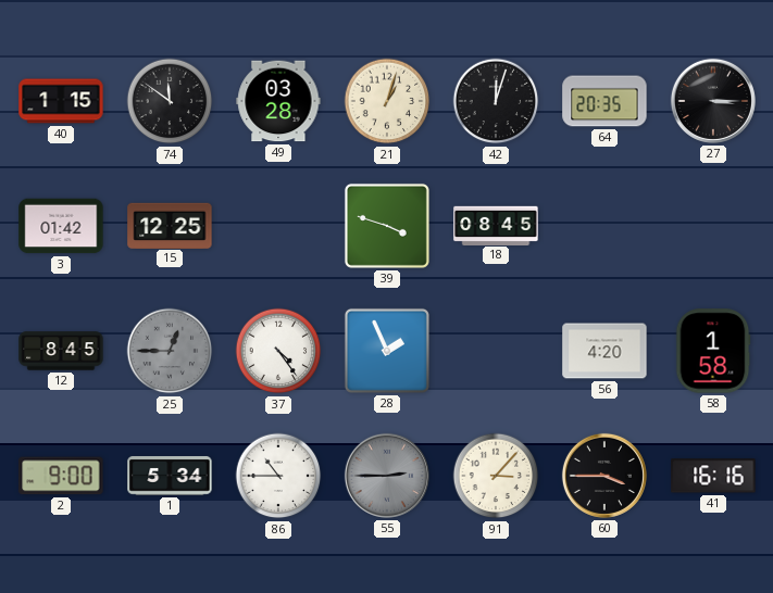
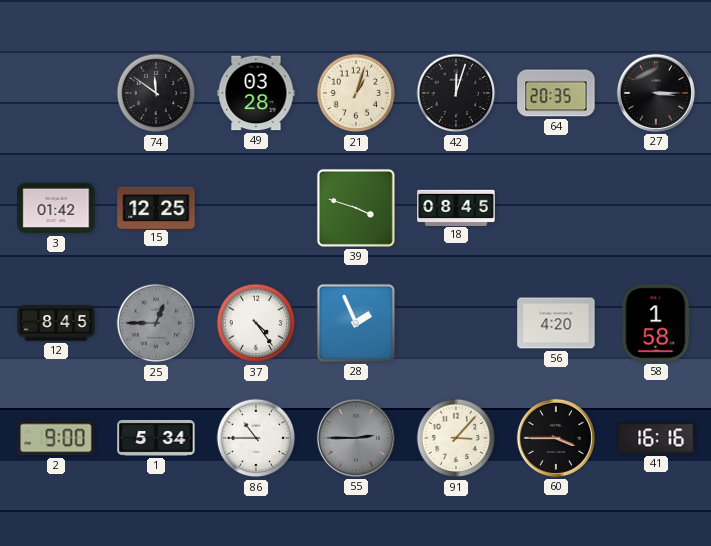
40: 1:15 -> none (61, 101)
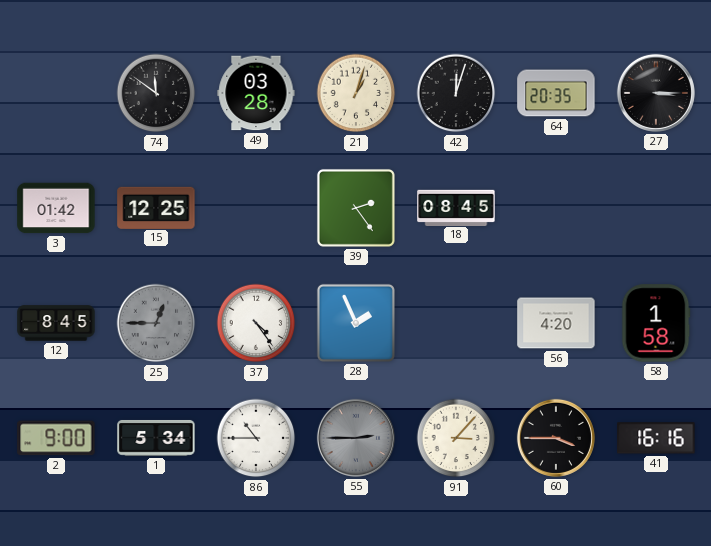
39: 3:48 -> 2:24 (356, 208)
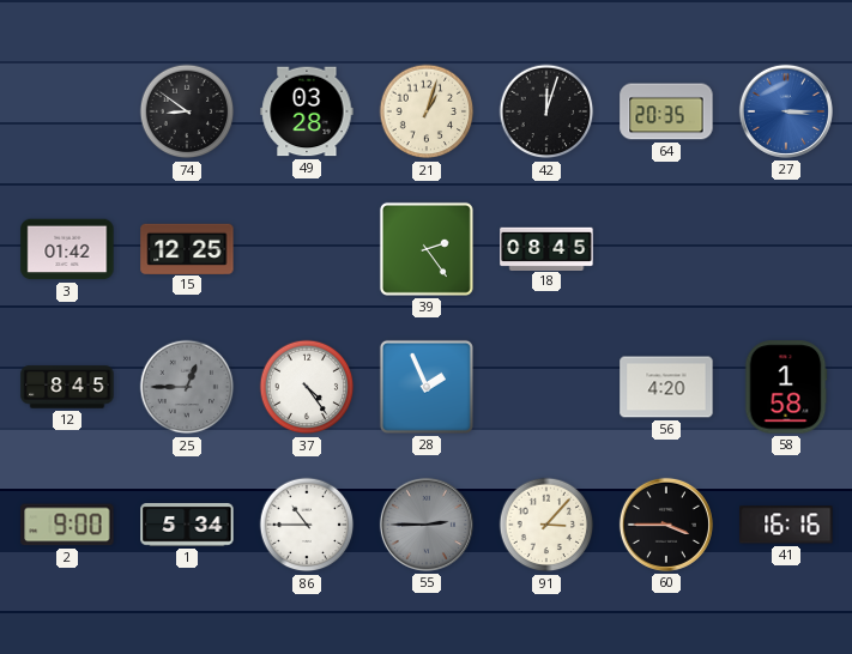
74: 11:51 -> 8:51 (187, 111)
27 dial: black -> blue (786, 111)
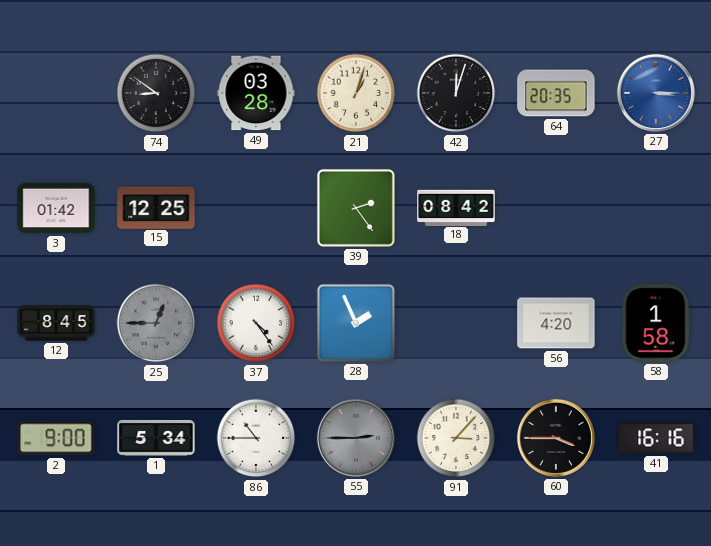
18: 08:45 -> 08:42 (456, 207)
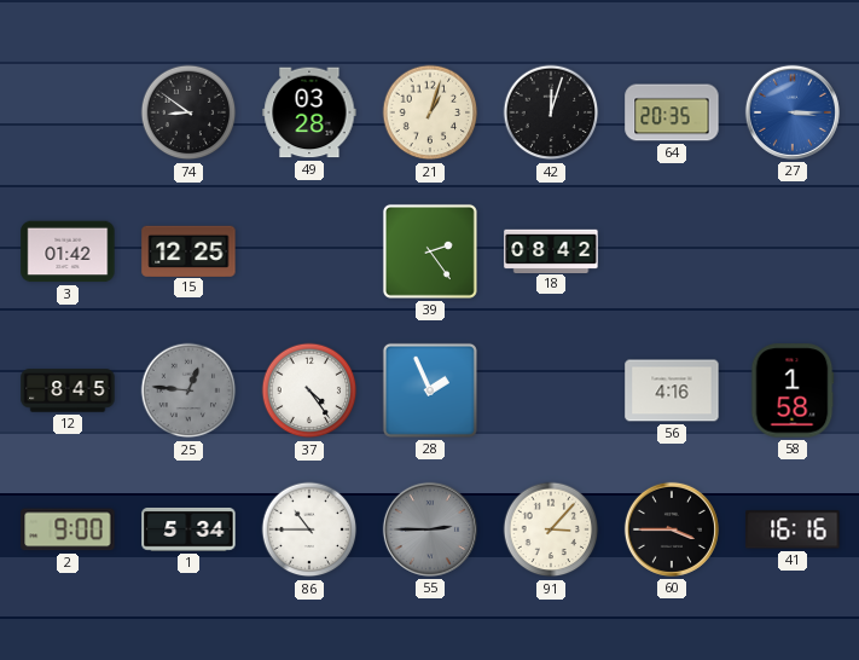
25: 12:45 -> 12:46 (188, 390)
56: 4:20 -> 4:16 (672, 390)
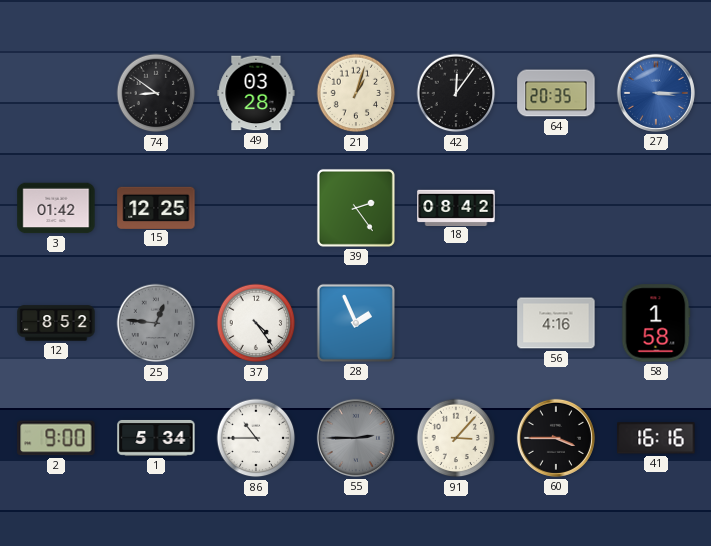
42: 12:03 -> 12:06 (456, 93)
12: 8:45 -> 8:52 (56, 323)
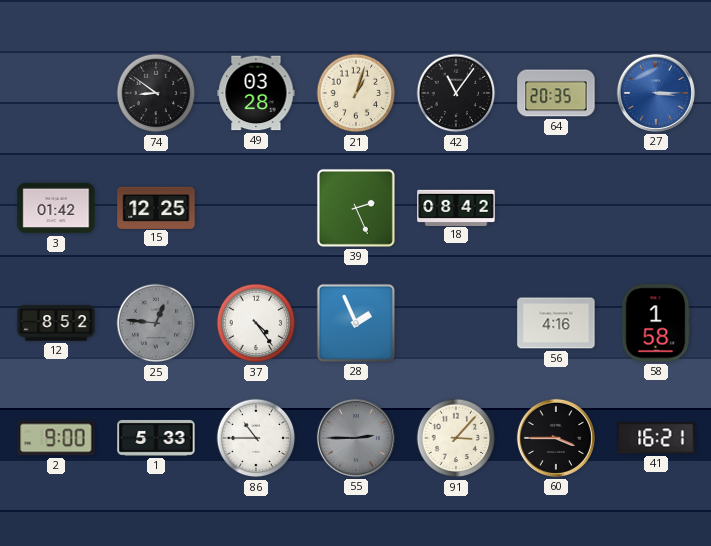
42: 12:06 -> 11:06 (456, 93)
39: 2:24 -> 2:26 (356, 208)
1: 5:34 -> 5:33 (156, 438)
41: 16:16 -> 16:21 (656, 438)
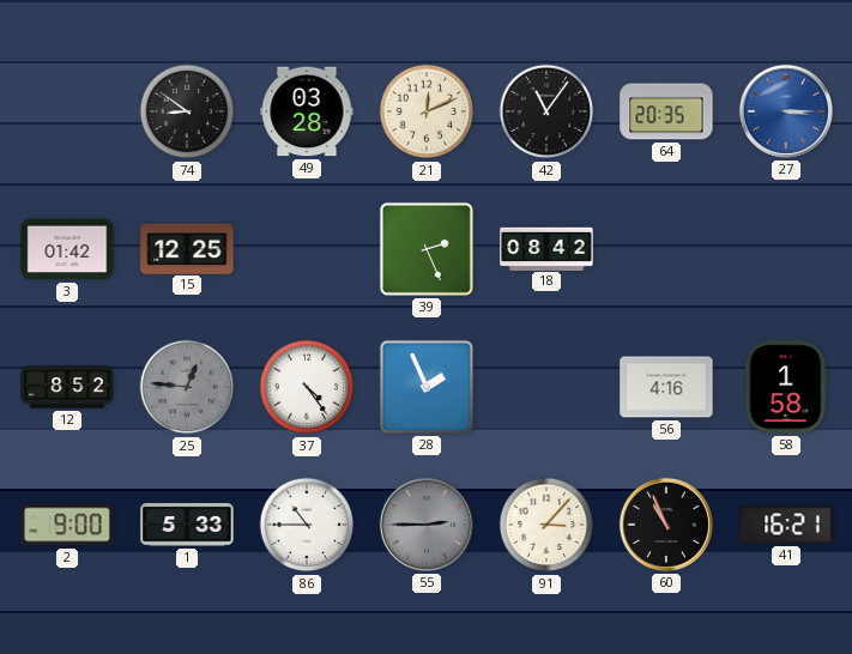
21: 1:03 -> 12:11 (427, 111)
60: 3:45 -> 10:56 (666, 525)
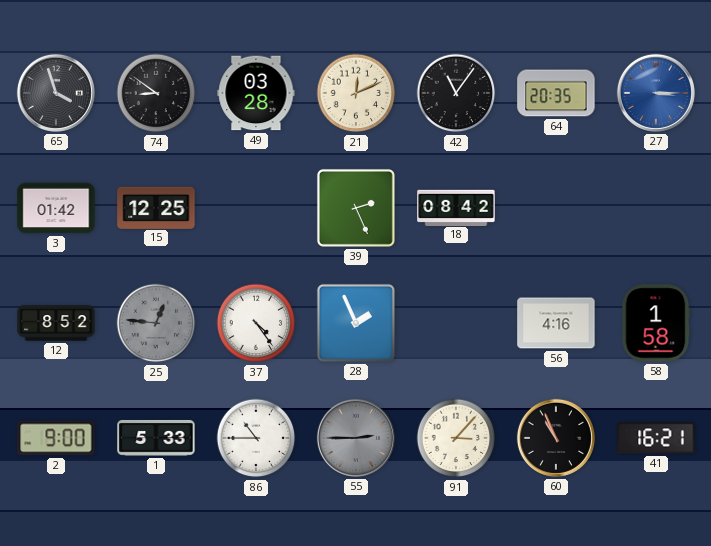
65: none -> 3:57 (56, 93)
